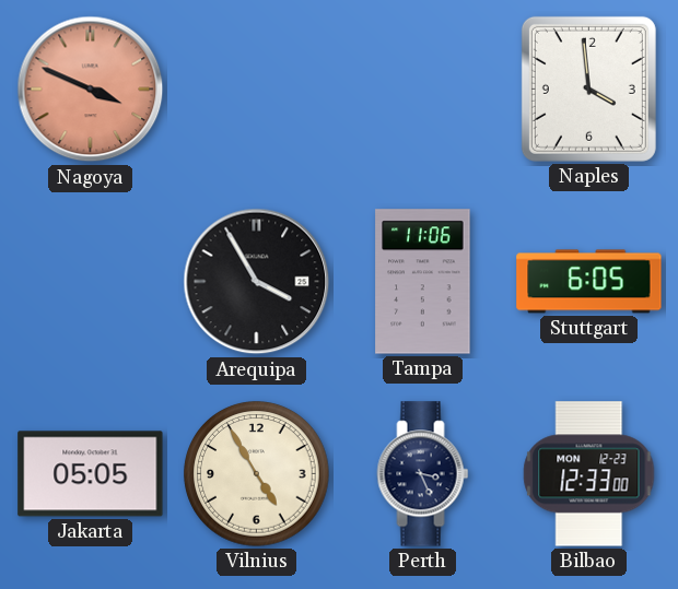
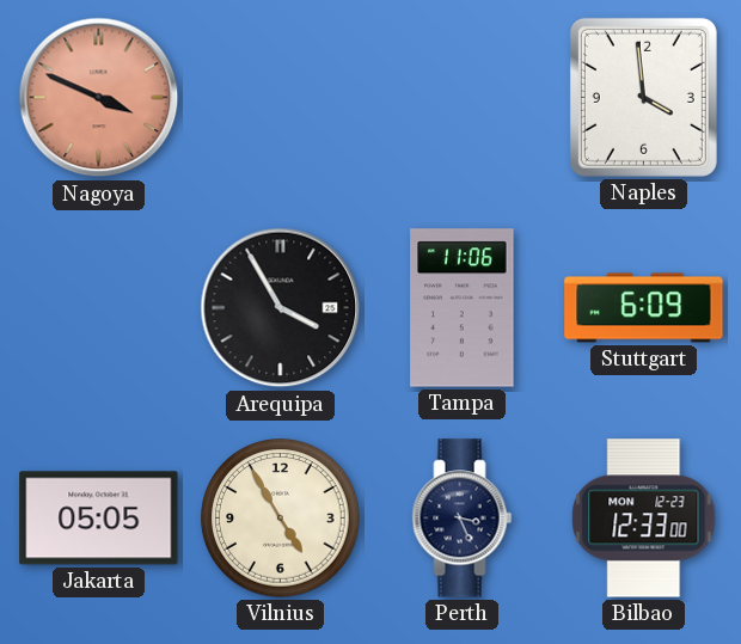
Stuttgart: 6:05 -> 6:09 (644, 308)
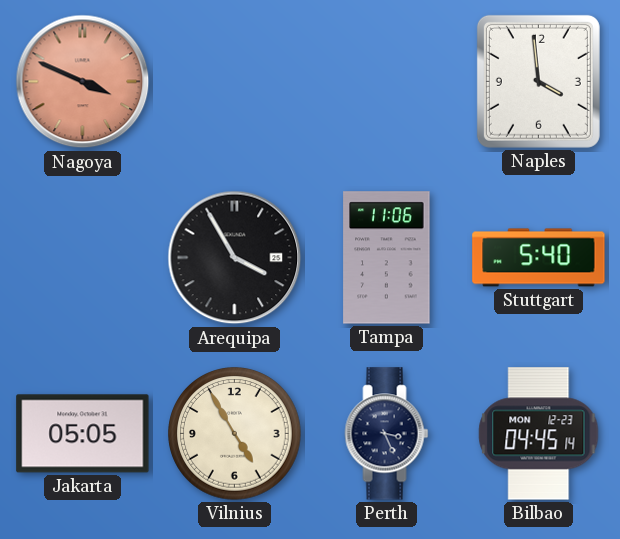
Stuttgart: 6:09 -> 5:40 (539, 258)
Bilbao: 12:33 -> 04:45 (539, 434)
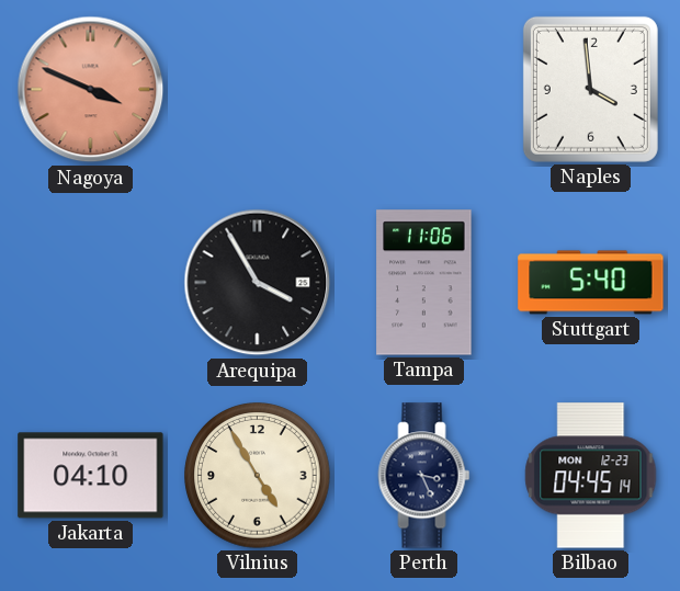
Jakarta: 05:05 -> 04:10 (91, 476)
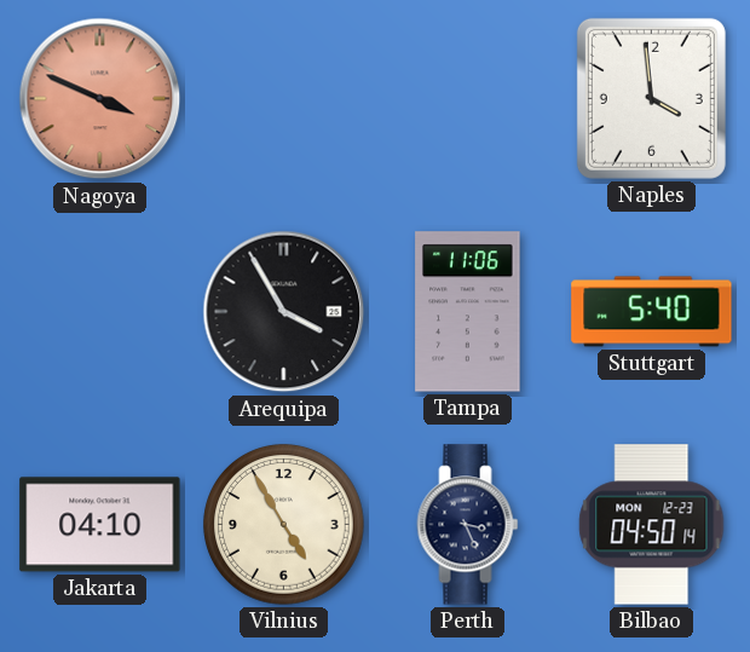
Bilbao: 04:45 -> 04:50 (652, 525)
